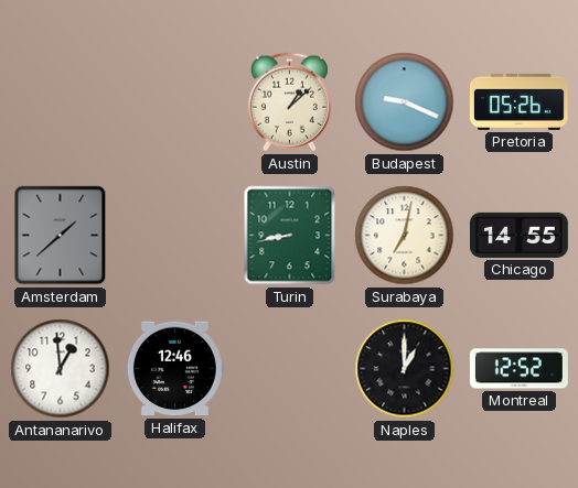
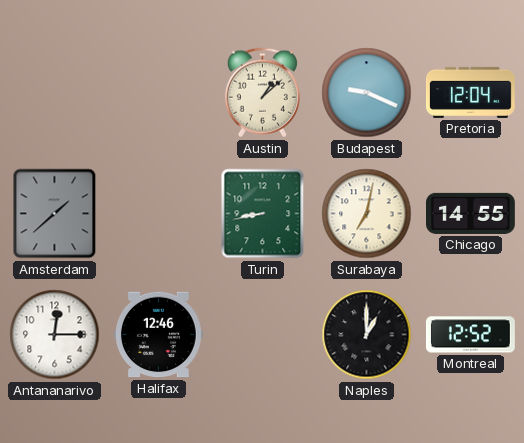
Pretoria: 05:26 -> 12:04 (470, 92)
Antananarivo: 12:59 -> 12:15 (55, 335)
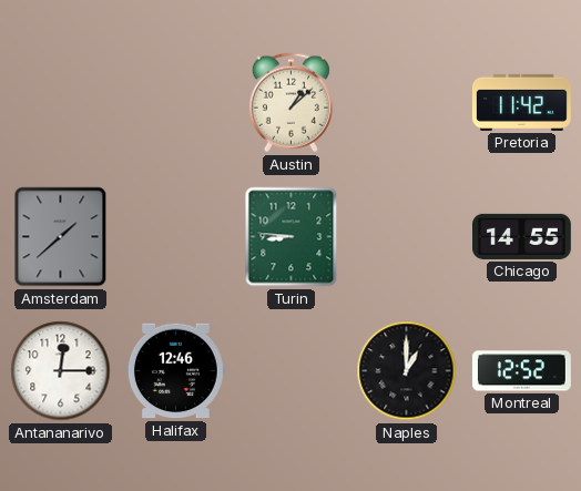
Budapest: 9:19 -> none (367, 93)
Pretoria: 12:04 -> 11:42 (521, 102)
Turin: 8:43 -> 8:46 (292, 237)
Surabaya: 7:02 -> none (367, 214)
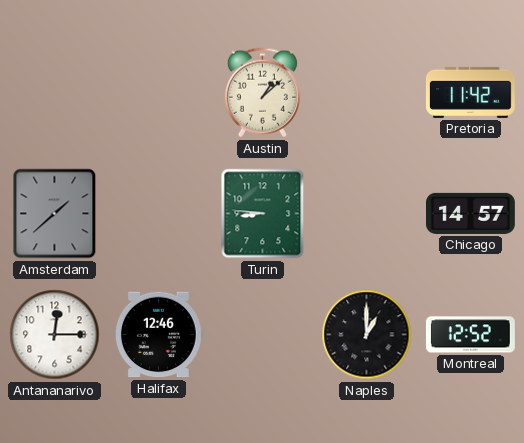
Chicago: 14:55 -> 14:57 (471, 213)
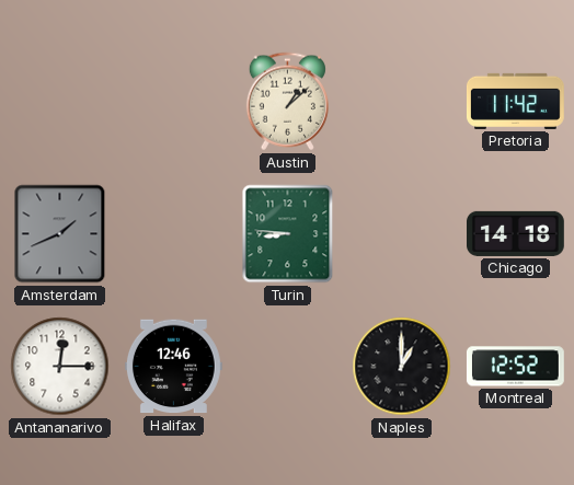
Amsterdam: 1:38 -> 1:41 (60, 234)
Chicago: 14:57 -> 14:18 (516, 233)
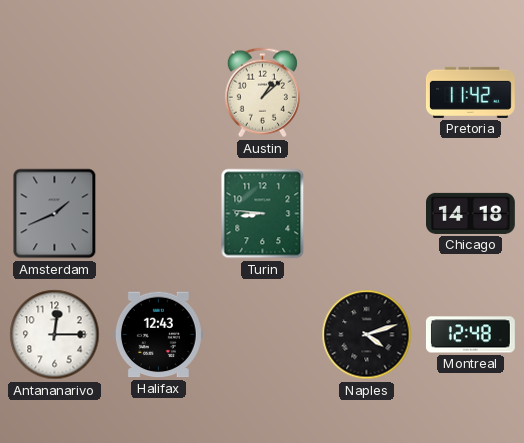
Halifax: 12:46 -> 12:43 (158, 335)
Naples: 1:00 -> 4:12 (367, 335)
Montreal: 12:52 -> 12:48 (470, 335)
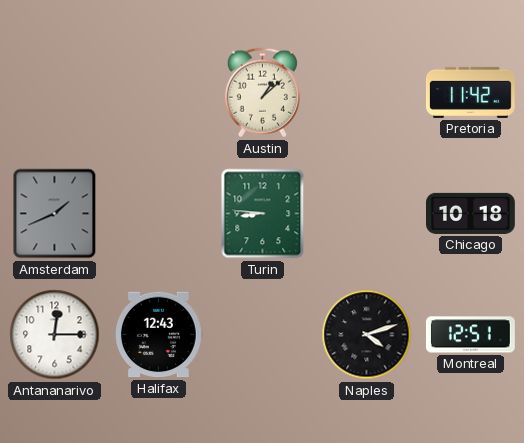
Chicago: 14:18 -> 10:18 (471, 213)
Montreal: 12:48 -> 12:51 (470, 335)
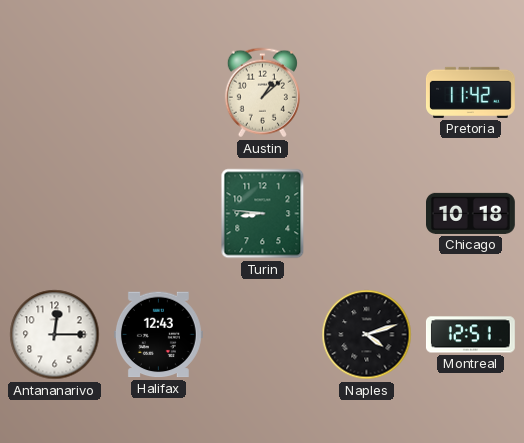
Amsterdam: 1:41 -> none (55, 214)
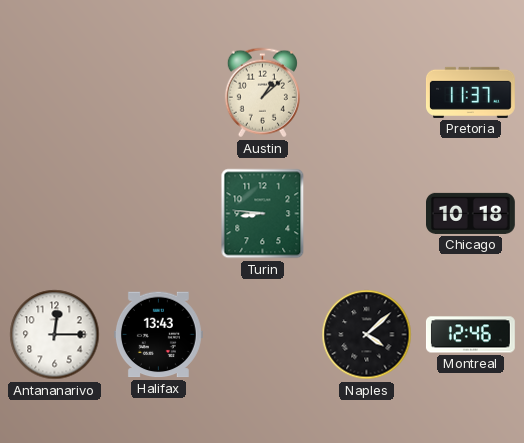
Pretoria: 11:42 -> 11:37 (470, 92)
Halifax: 12:43 -> 13:43 (158, 335)
Naples: 4:12 -> 4:08 (367, 335)
Montreal: 12:51 -> 12:46 (470, 335)
